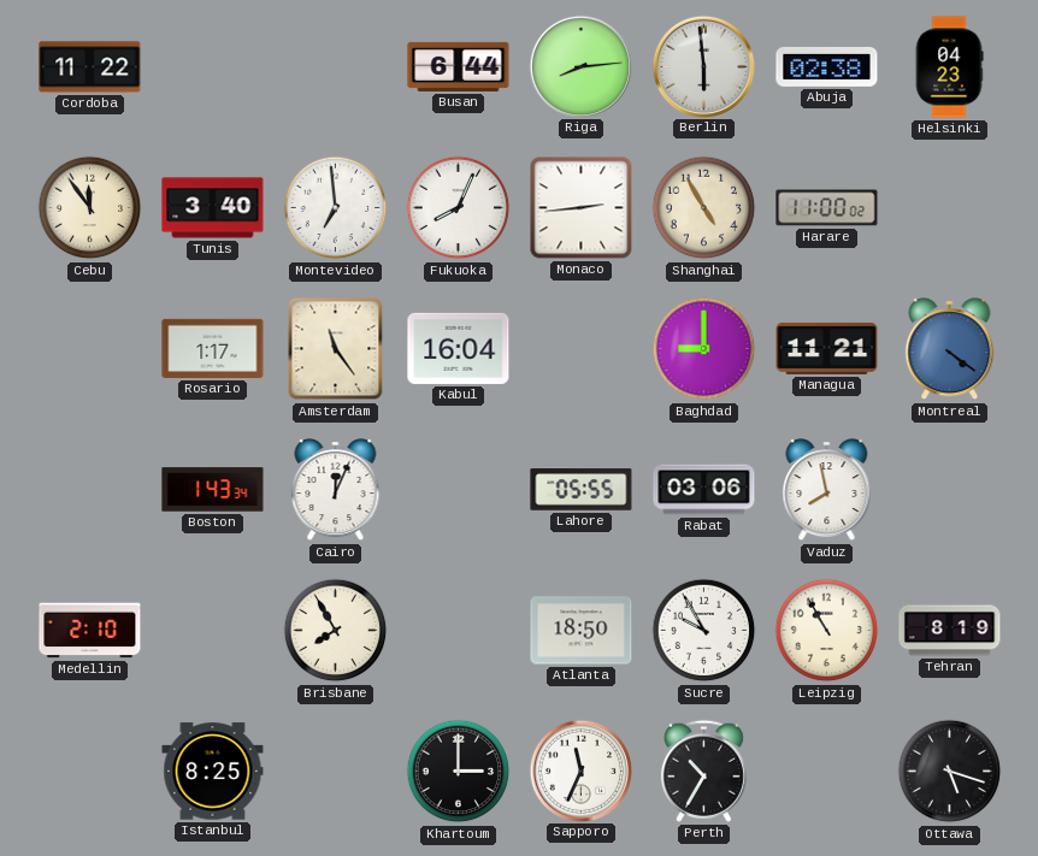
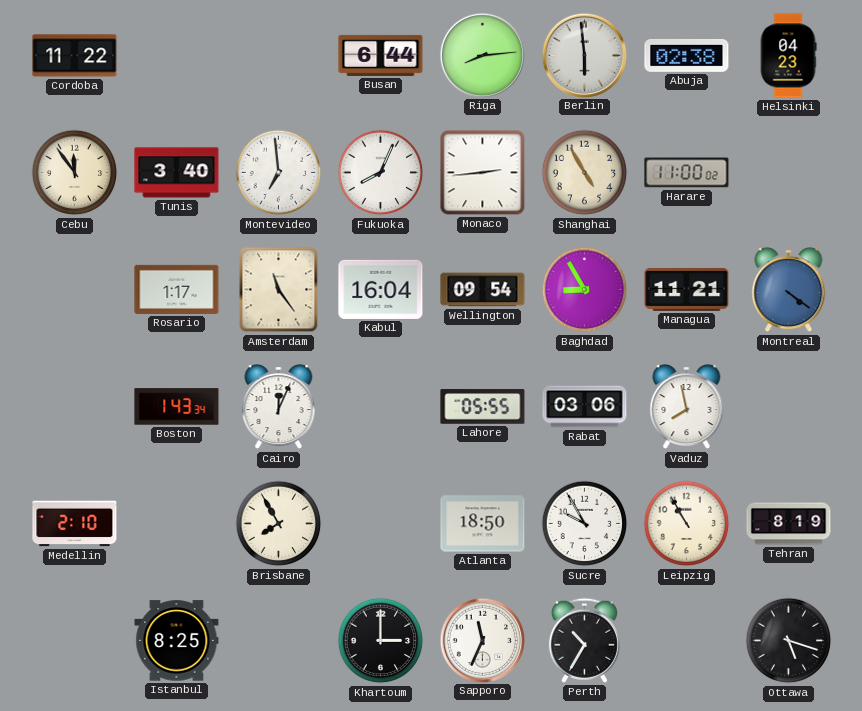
Wellington: none -> 09:54 (483, 290)
Baghdad: 9:00 -> 8:55 (585, 290)
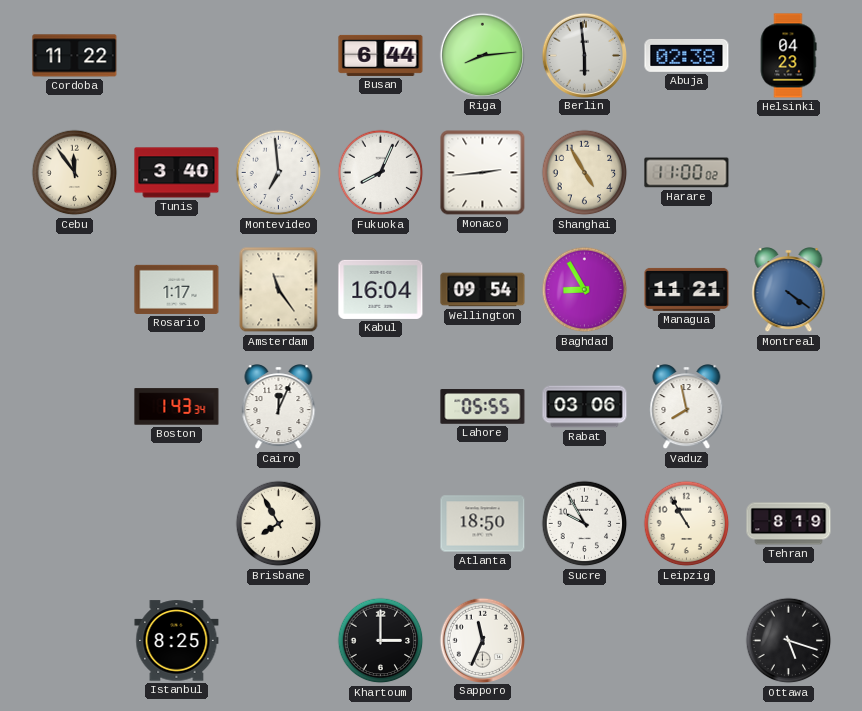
Medellin: 2:10 -> none (75, 524)
Perth: 10:35 -> none (584, 640)
